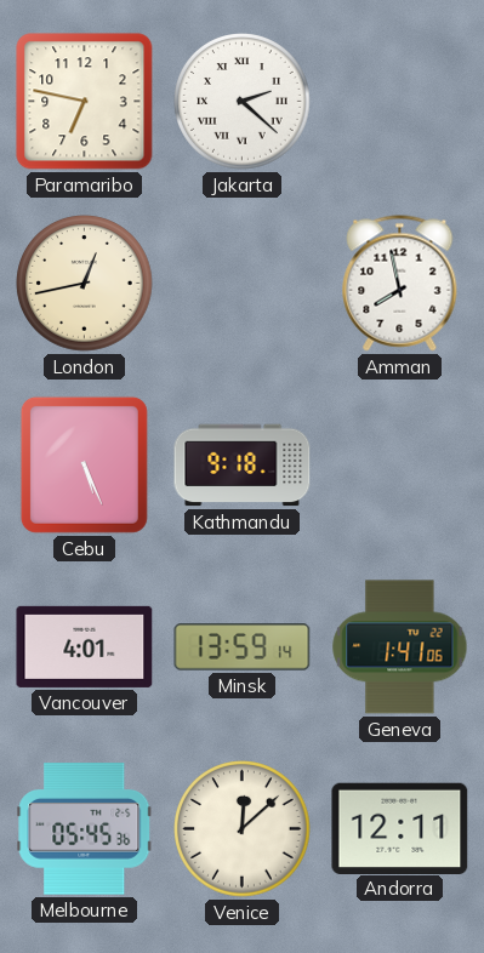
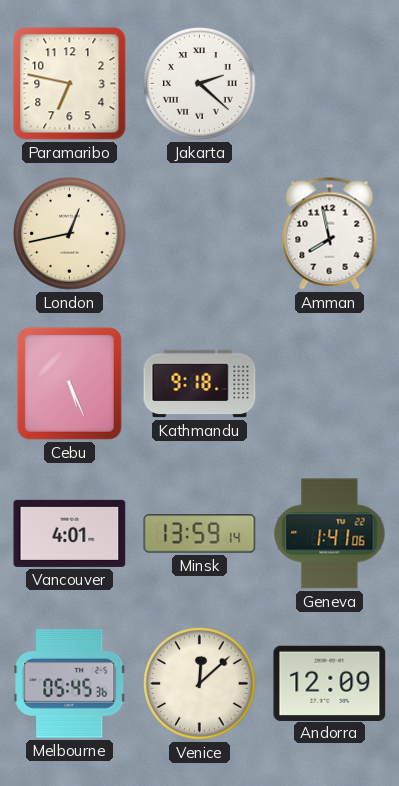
Andorra: 12:11 -> 12:09 (330, 683)
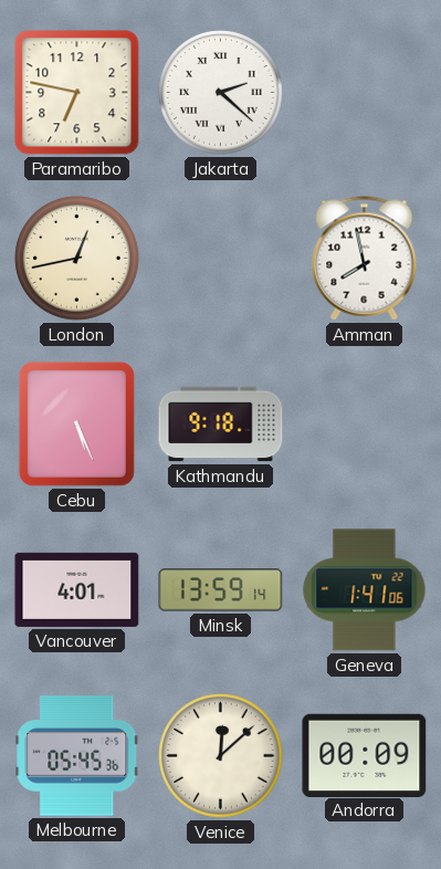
Andorra: 12:09 -> 00:09 (365, 755)
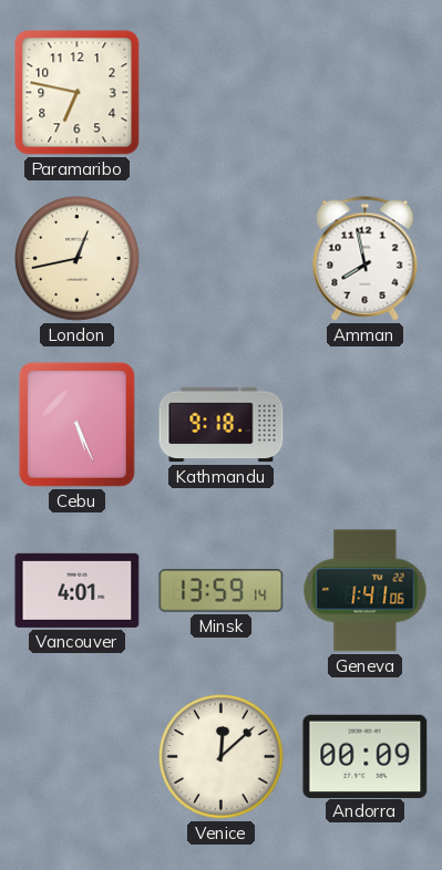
Jakarta: 2:22 -> none (221, 93)
Melbourne: 05:45 -> none (77, 756)
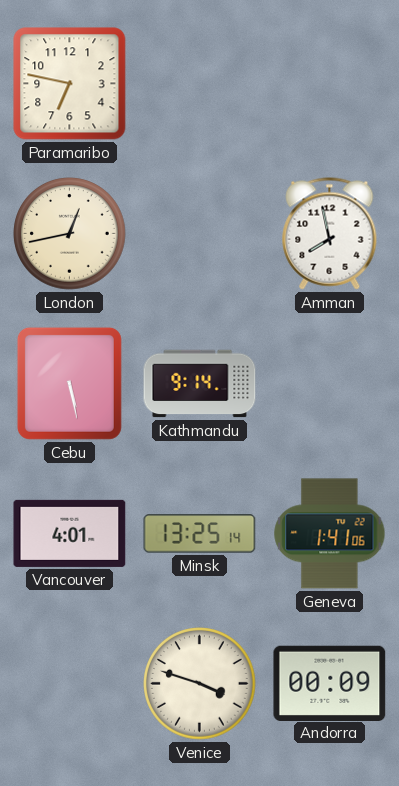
Cebu: 5:26 -> 5:28 (69, 383)
Kathmandu: 9:18 -> 9:14 (200, 384)
Minsk: 13:59 -> 13:25 (200, 534)
Venice: 12:08 -> 3:48 (200, 684)
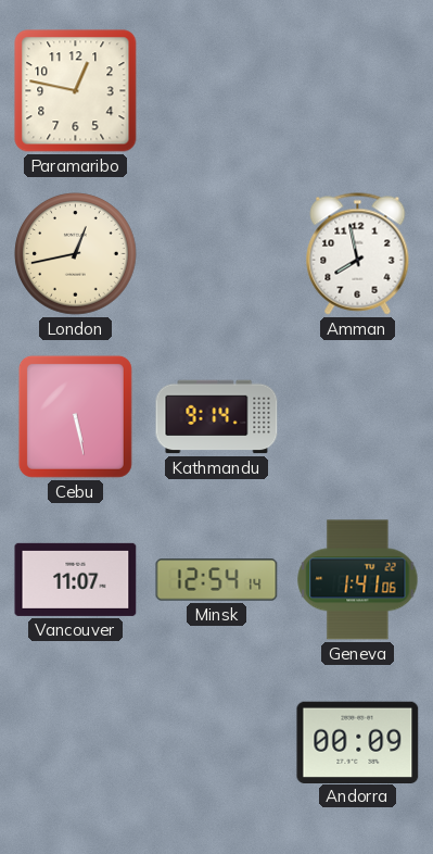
Paramaribo: 6:47 -> 12:47 (76, 91)
Vancouver: 4:01 -> 11:07 (76, 579)
Minsk: 13:25 -> 12:54 (217, 580)
Venice: 3:48 -> none (200, 684)
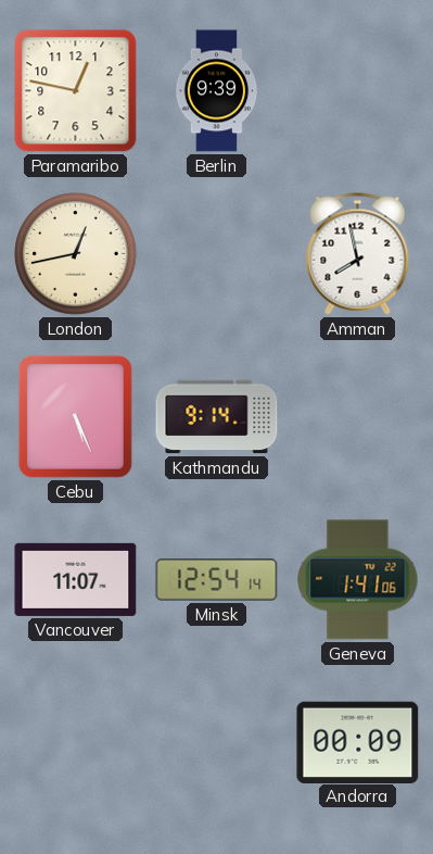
Berlin: none -> 9:39 (217, 91)
Cebu: 5:28 -> 5:26 (75, 416)
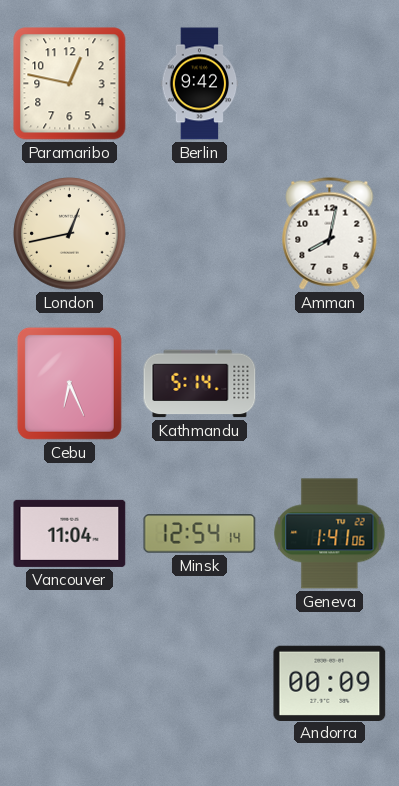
Berlin: 9:39 -> 9:42 (200, 84)
Amman: 7:58 -> 8:02 (330, 234)
Cebu: 5:26 -> 6:26 (69, 383)
Kathmandu: 9:14 -> 5:14 (200, 384)
Vancouver: 11:07 -> 11:04 (70, 533)
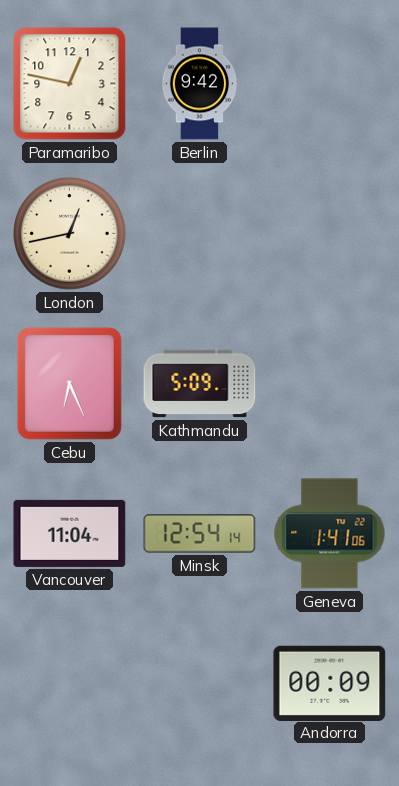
Amman: 8:02 -> none (330, 234)
Kathmandu: 5:14 -> 5:09 (200, 384)
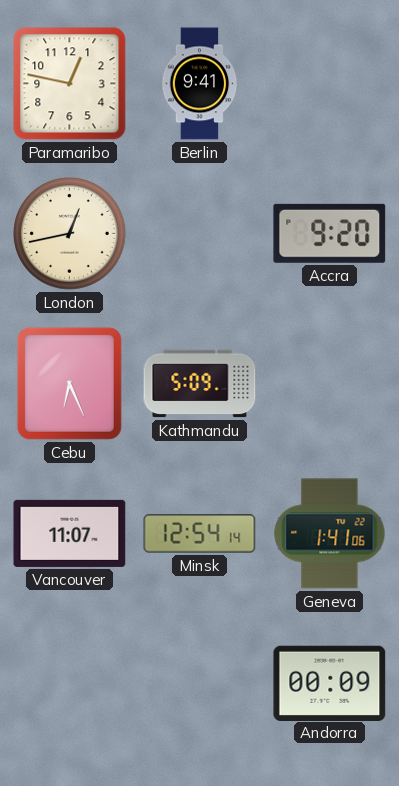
Berlin: 9:42 -> 9:41 (200, 84)
Accra: none -> 9:20 (330, 233)
Vancouver: 11:04 -> 11:07 (70, 533)
